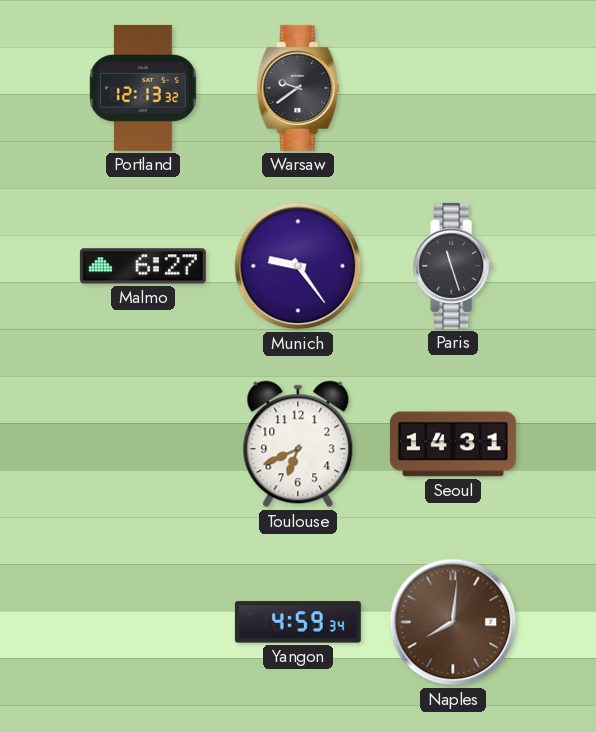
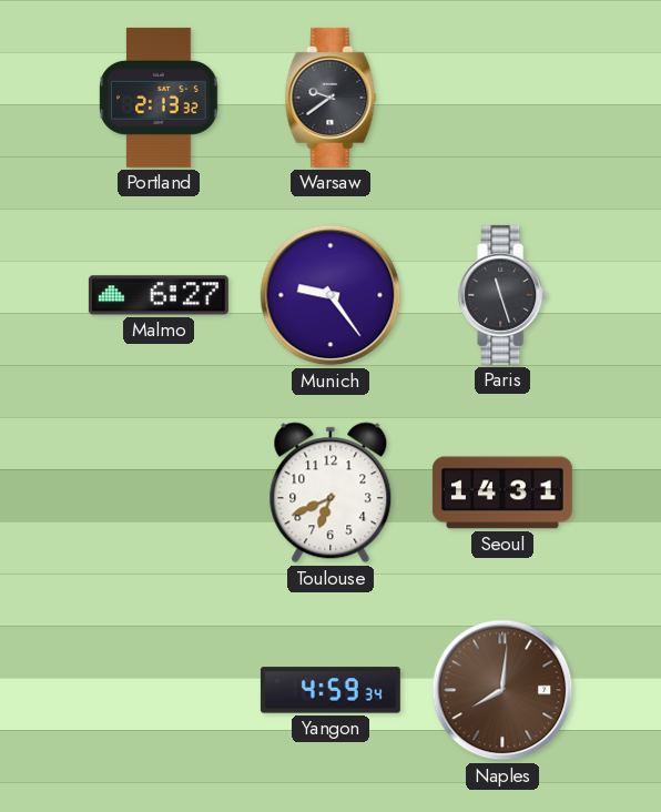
Portland: 12:13 -> 2:13 (159, 98)
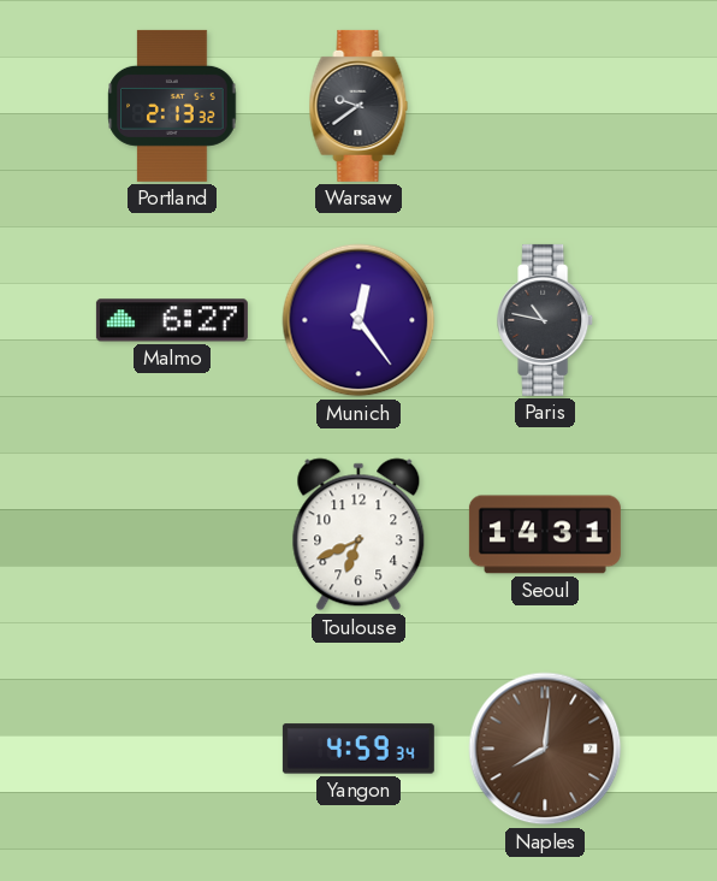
Munich: 9:24 -> 12:24 (358, 320)
Paris: 11:27 -> 10:47 (546, 320)
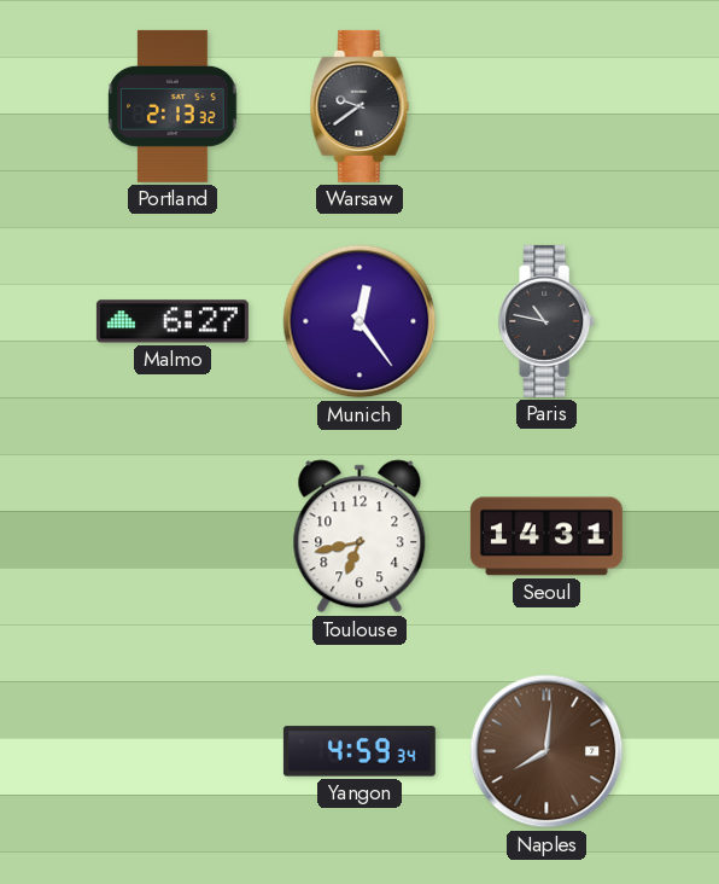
Toulouse: 6:41 -> 6:43 (359, 536)
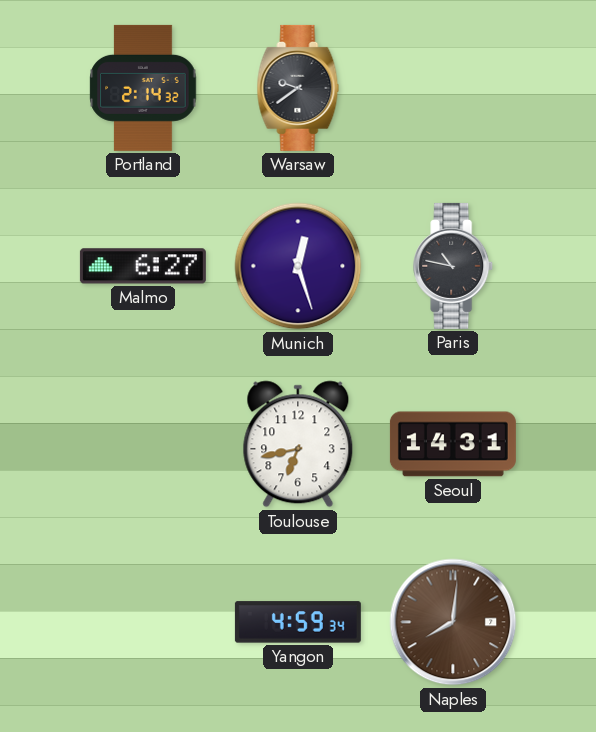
Portland: 2:13 -> 2:14 (143, 88)
Munich: 12:24 -> 12:27 (298, 266)
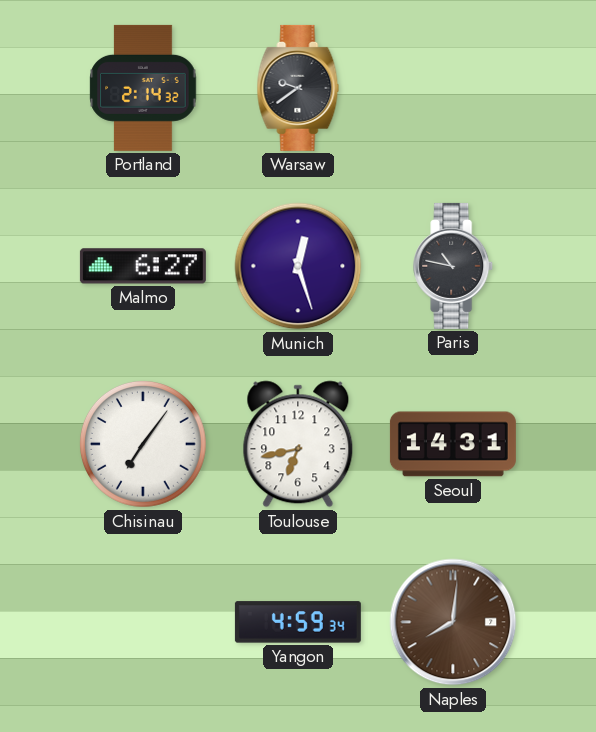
Chisinau: none -> 7:06 (143, 444)
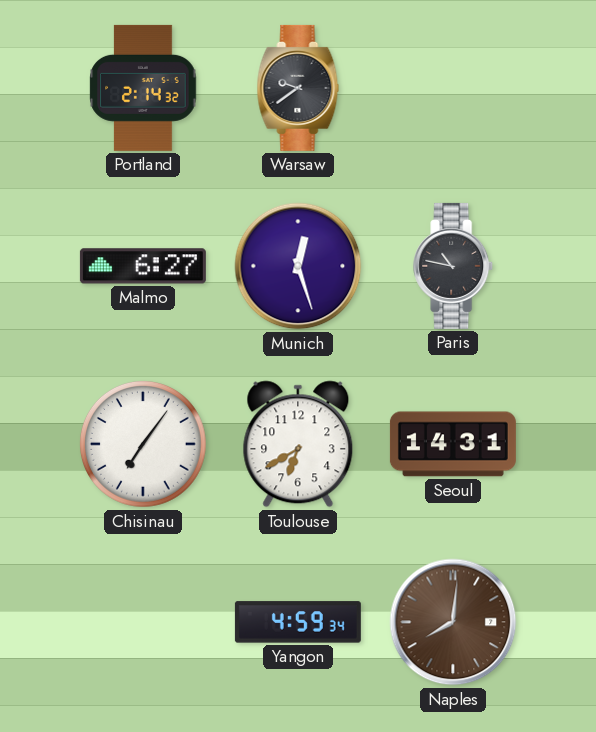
Toulouse: 6:43 -> 6:40 (298, 444)
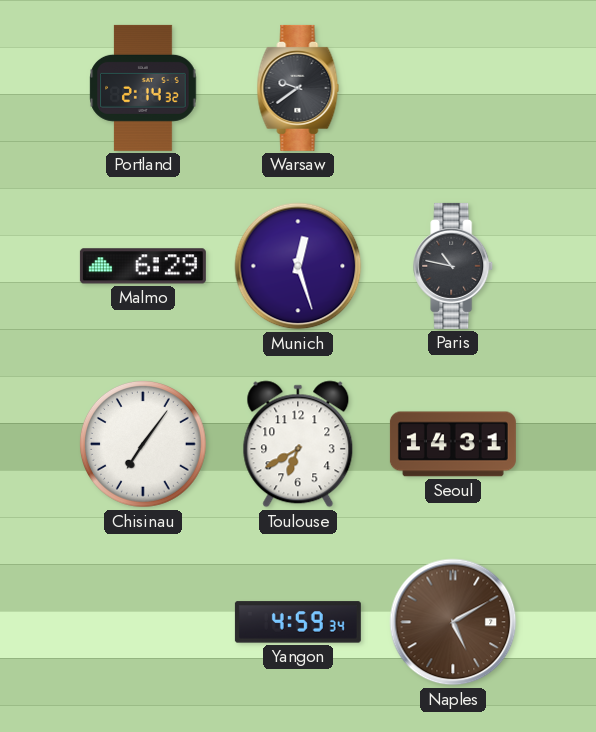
Malmo: 6:27 -> 6:29 (143, 266)
Naples: 8:01 -> 5:10 (453, 622)
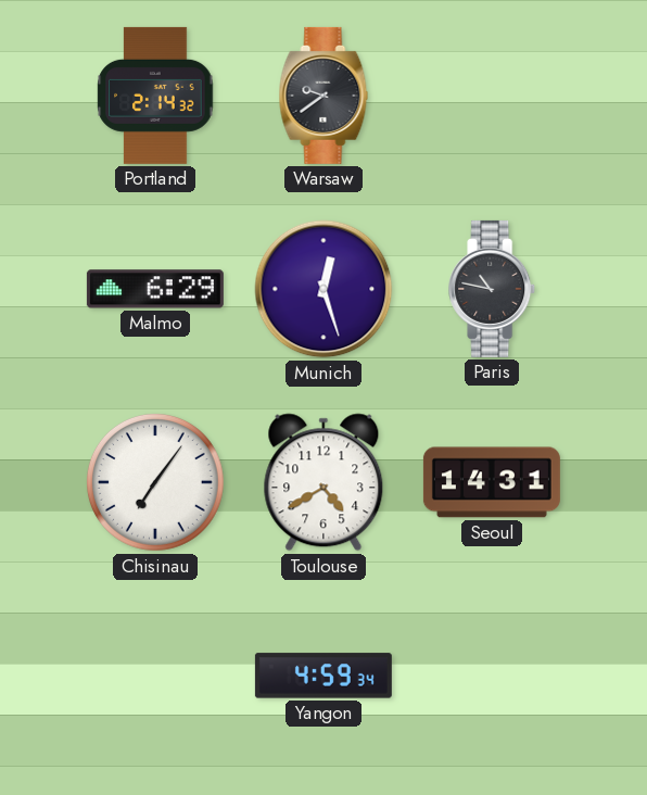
Toulouse: 6:40 -> 4:40 (323, 482)
Naples: 5:10 -> none (453, 622)
